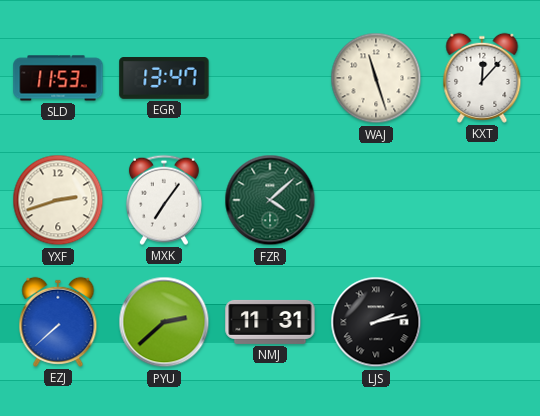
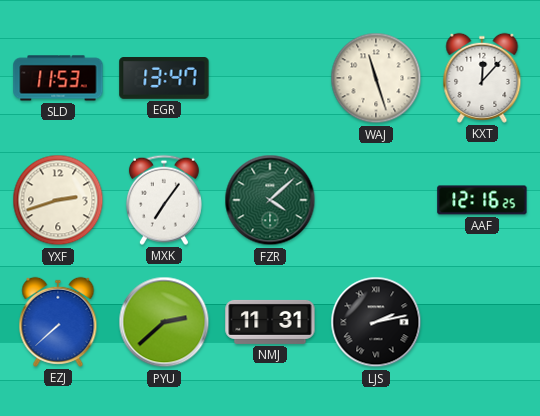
AAF: none -> 12:16 (482, 200)
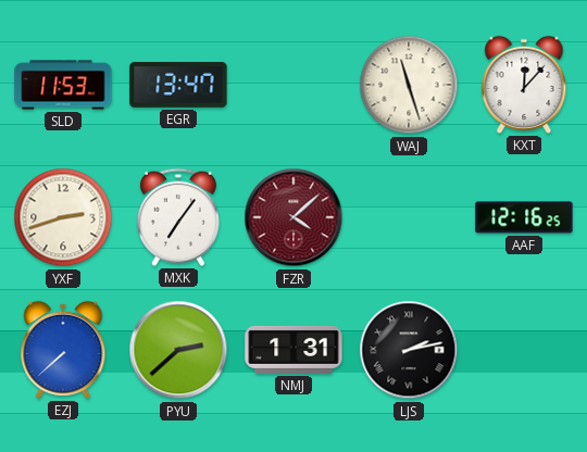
FZR dial: green -> burgundy (293, 217)
NMJ: 11:31 -> 1:31 (293, 350)
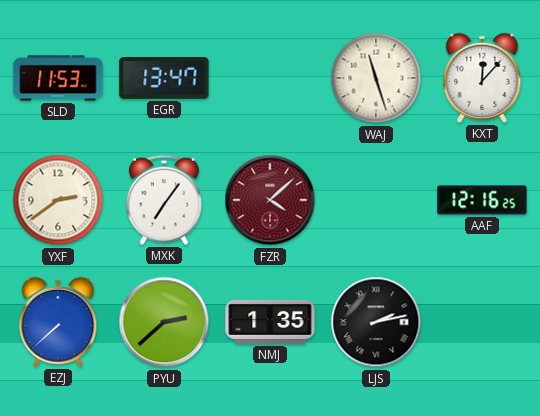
YXF: 2:42 -> 2:39 (58, 200)
NMJ: 1:31 -> 1:35 (270, 322)
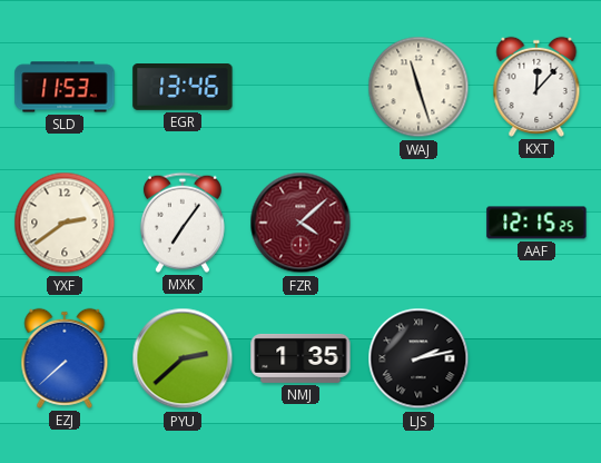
EGR: 13:47 -> 13:46 (183, 88)
AAF: 12:16 -> 12:15 (536, 223)
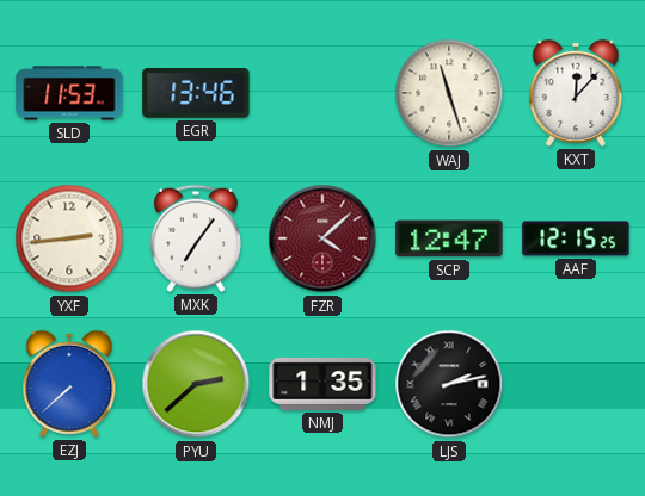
YXF: 2:39 -> 2:44 (69, 238)
SCP: none -> 12:47 (449, 238)
